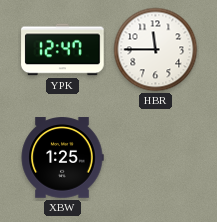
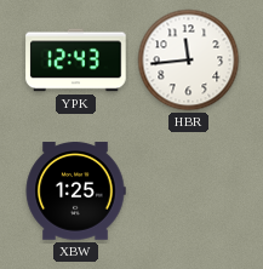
YPK: 12:47 -> 12:43 (76, 61)
HBR: 11:45 -> 11:44 (189, 61)
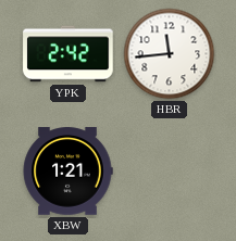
YPK: 12:43 -> 2:42 (69, 54)
XBW: 1:25 -> 1:21 (67, 172)
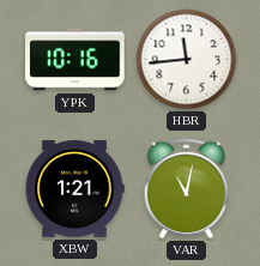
YPK: 2:42 -> 10:16 (75, 60)
VAR: none -> 11:02 (186, 188)
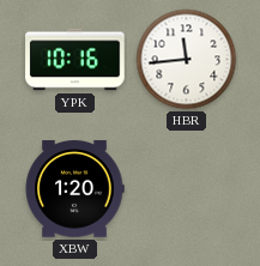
XBW: 1:21 -> 1:20 (74, 189)
VAR: 11:02 -> none (186, 188)
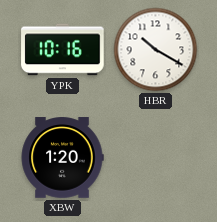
HBR: 11:44 -> 10:20 (156, 50)
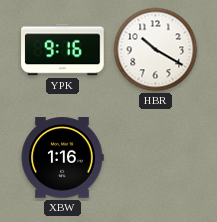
YPK: 10:16 -> 9:16 (63, 50)
XBW: 1:20 -> 1:16 (62, 158)
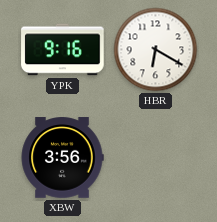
HBR: 10:20 -> 6:20 (156, 50)
XBW: 1:16 -> 3:56 (62, 158)
